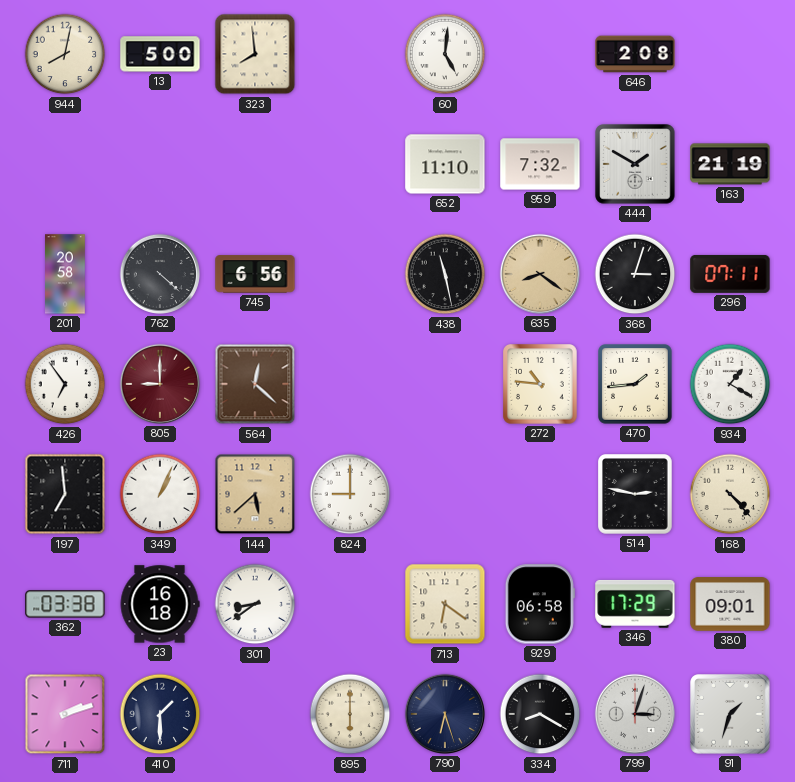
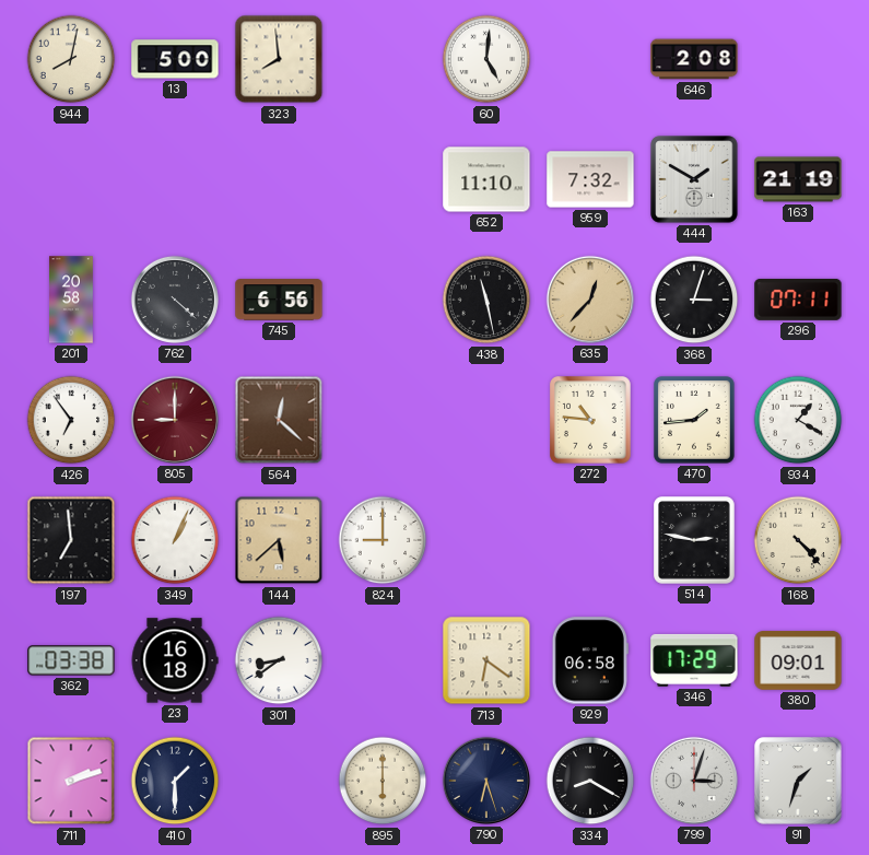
635: 8:21 -> 12:37 (590, 300)
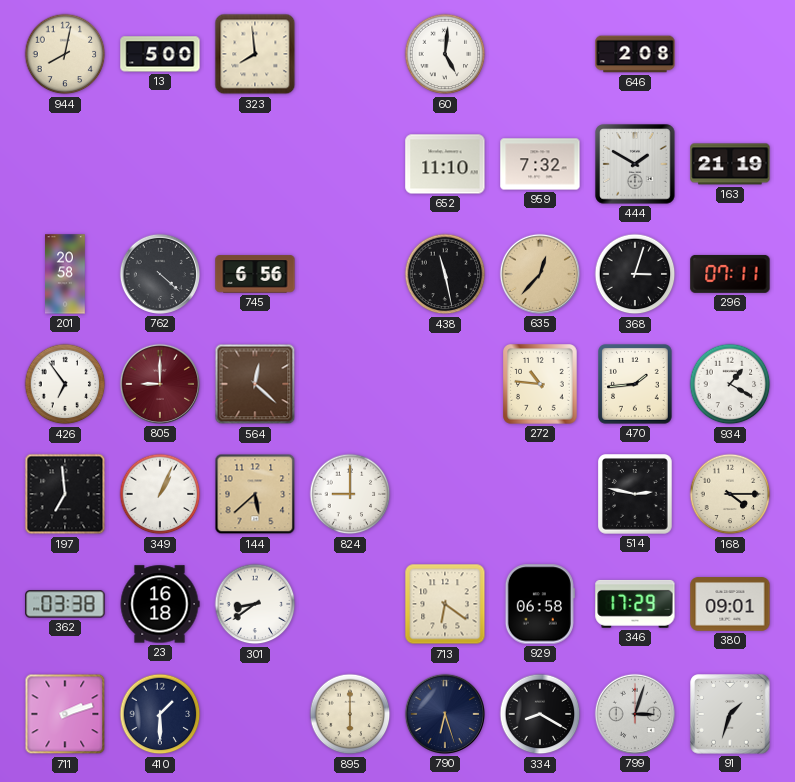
168: 4:23 -> 4:15 (730, 494)
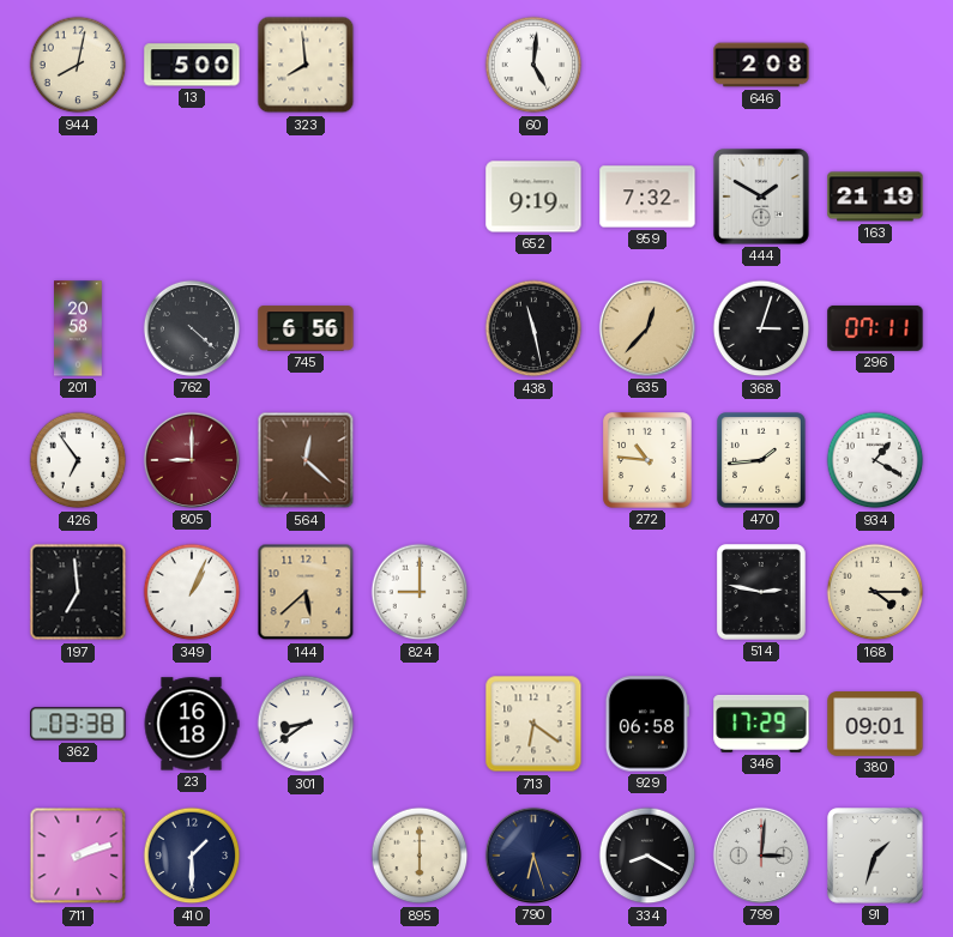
652: 11:10 -> 9:19 (533, 197)
799: 3:03 -> 3:01 (761, 856)
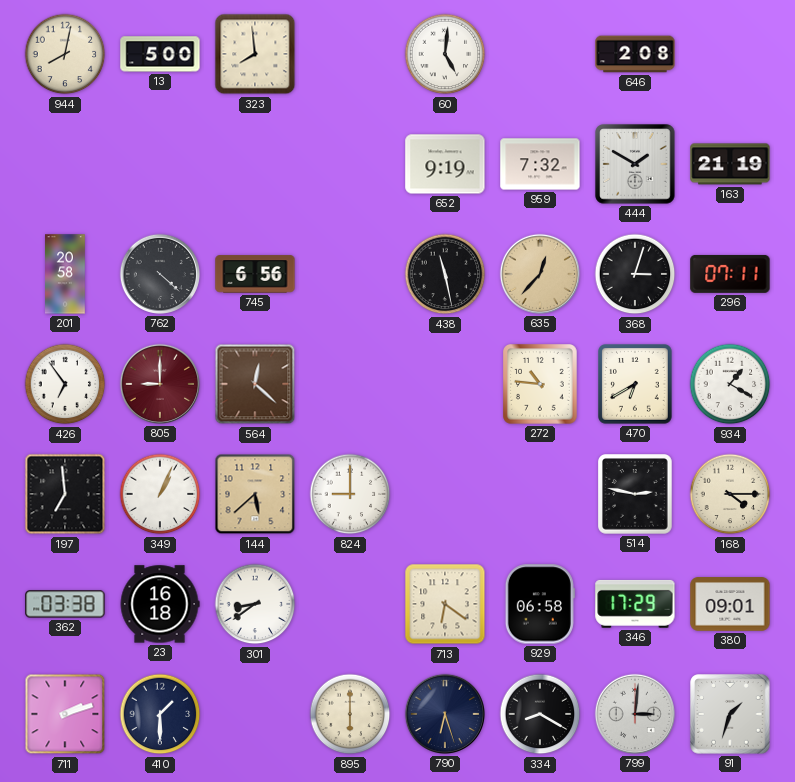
470: 1:44 -> 6:40 (636, 385)
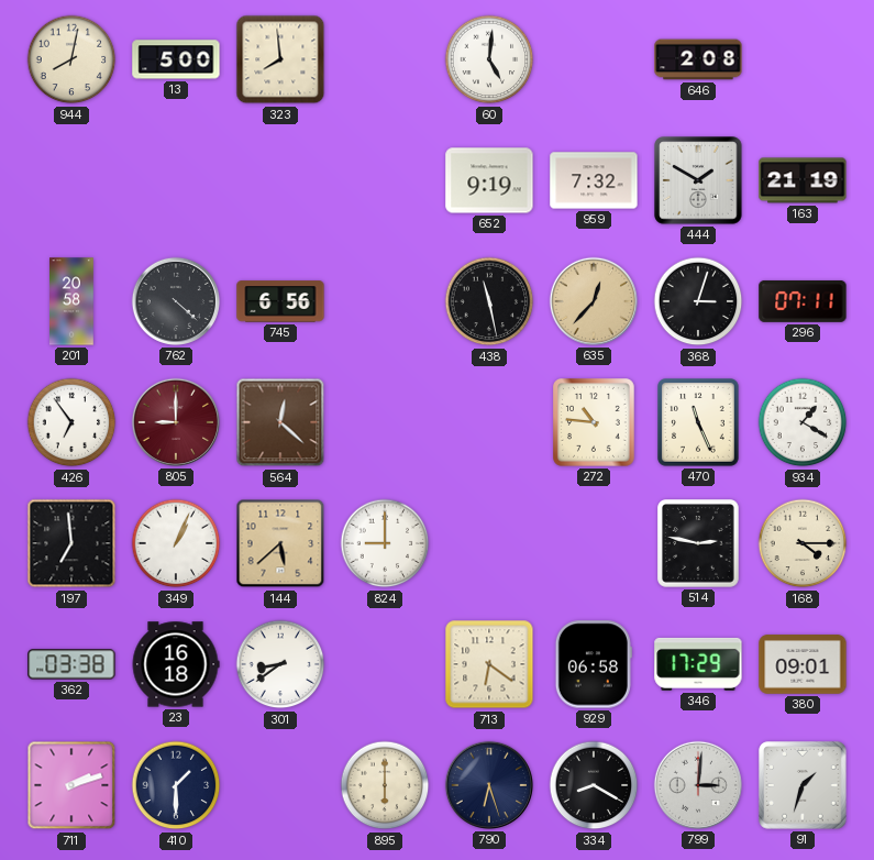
470: 6:40 -> 11:26 (699, 423)
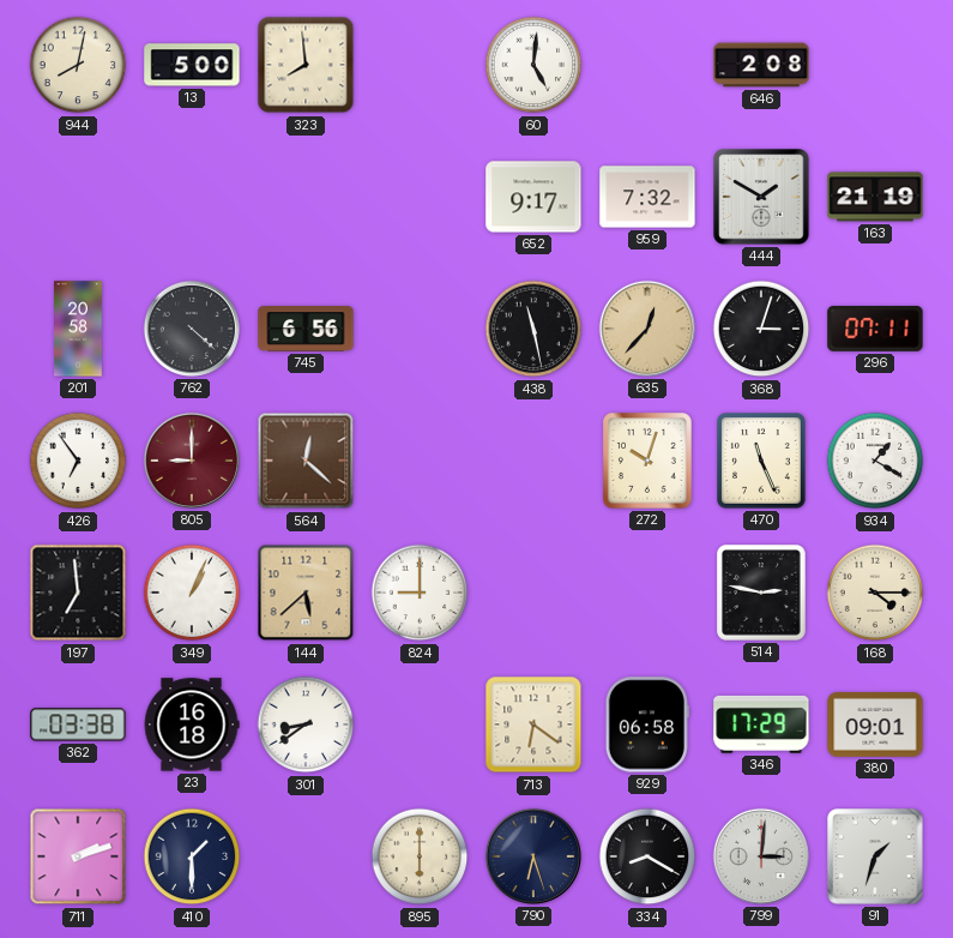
652: 9:19 -> 9:17 (533, 197)
272: 10:46 -> 10:03 (649, 462)
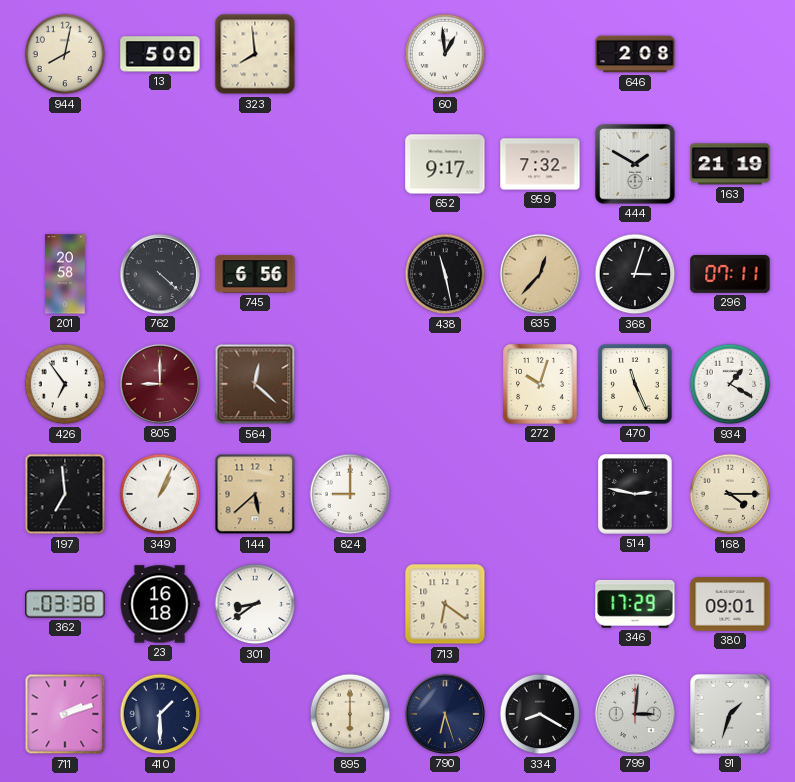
60: 5:01 -> 12:59 (445, 54)
929: 06:58 -> none (647, 724)
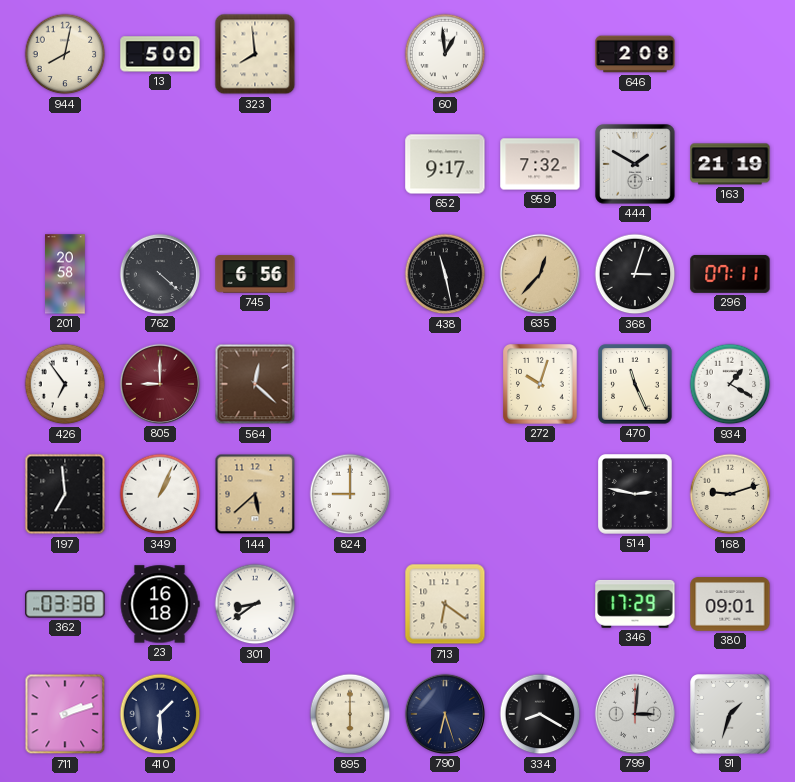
168: 4:15 -> 9:12 (730, 494)
